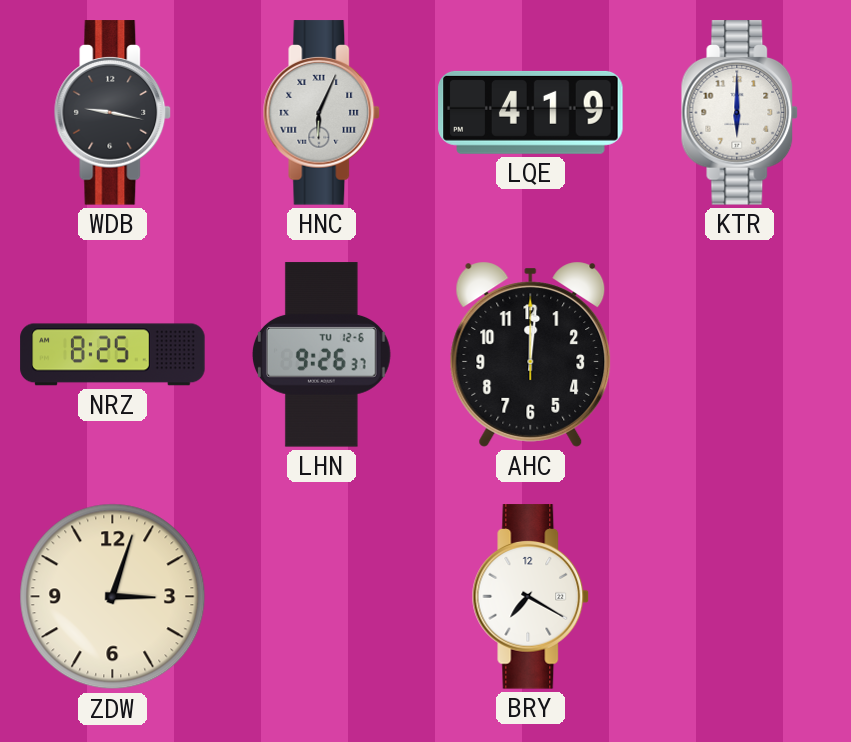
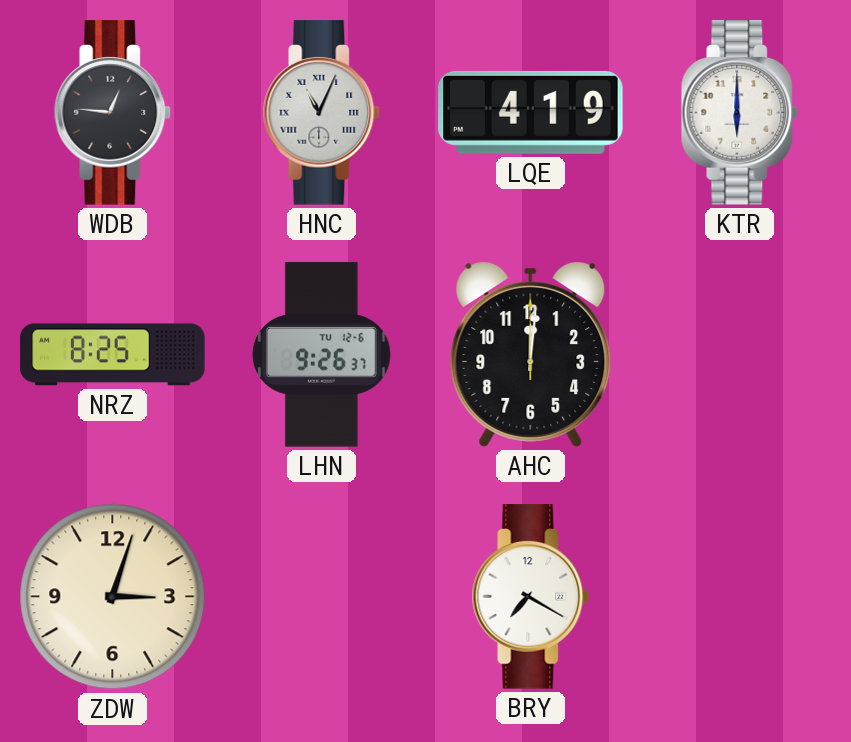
WDB: 9:17 -> 12:46 (113, 113)
HNC: 6:04 -> 11:04 (322, 113)
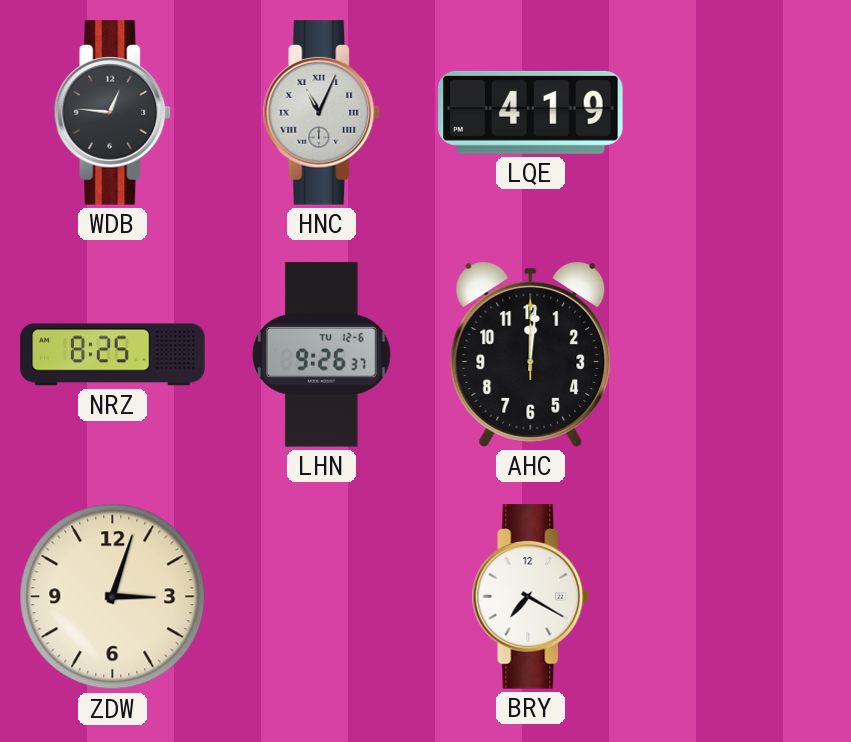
KTR: 6:00 -> none (740, 113)
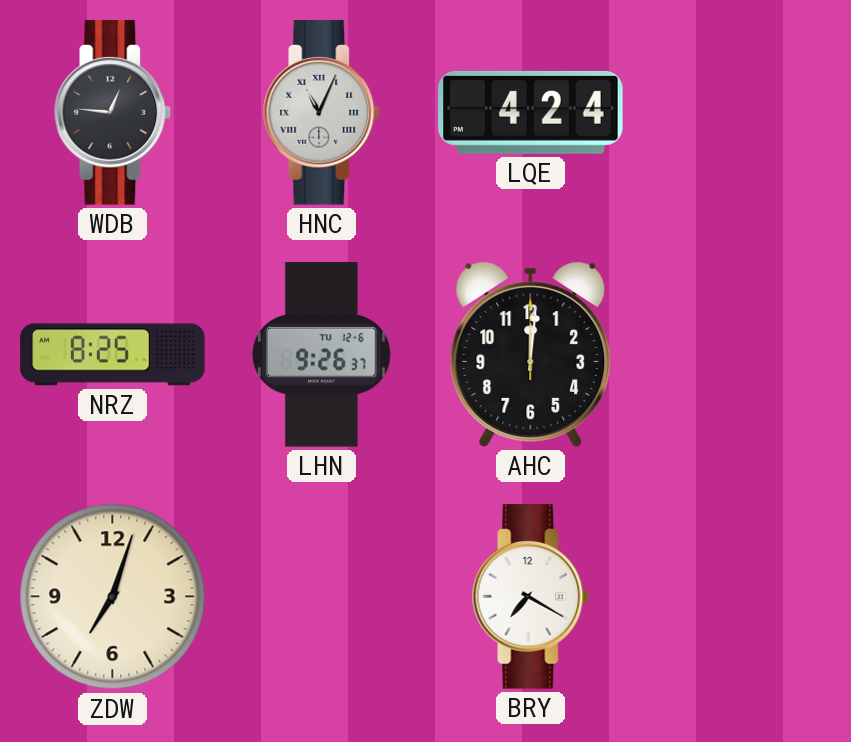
LQE: 4:19 -> 4:24 (531, 112)
ZDW: 3:03 -> 7:03 (113, 597)
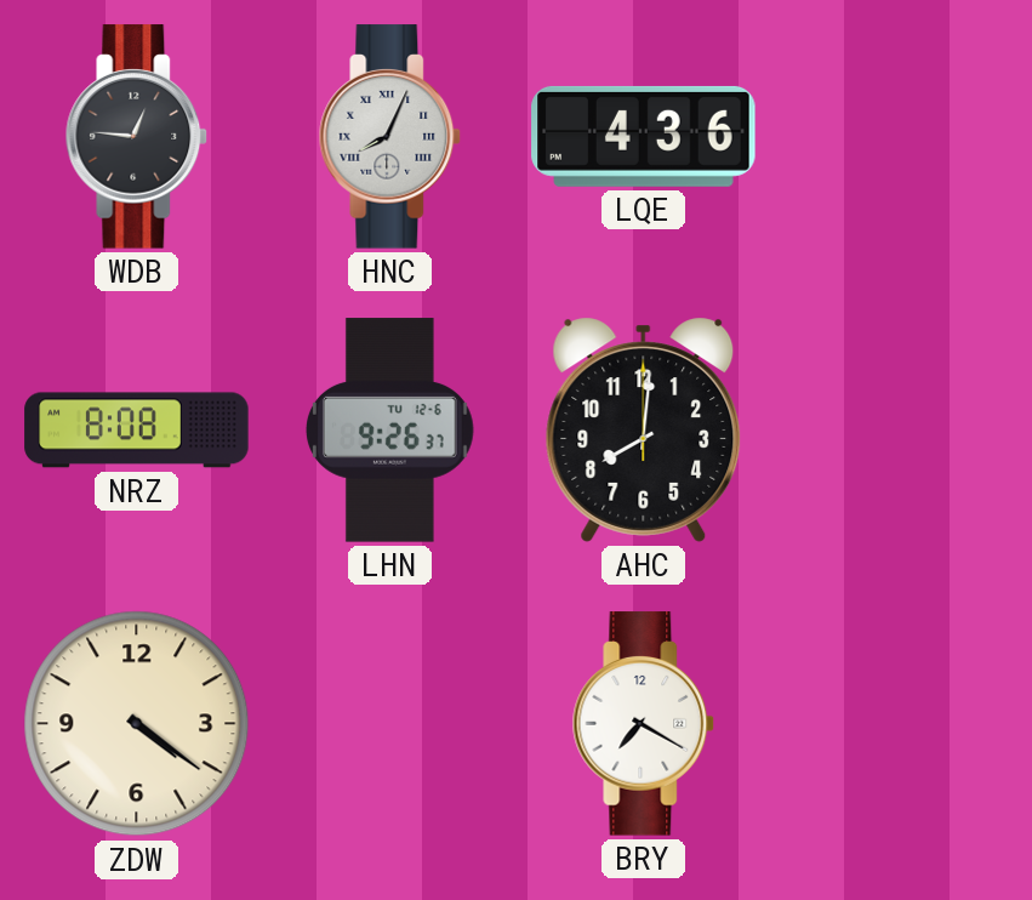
HNC: 11:04 -> 8:04 (390, 137)
LQE: 4:24 -> 4:36 (644, 136)
NRZ: 8:25 -> 8:08 (137, 431)
AHC: 12:01 -> 8:01 (644, 429)
ZDW: 7:03 -> 4:21 (137, 724)
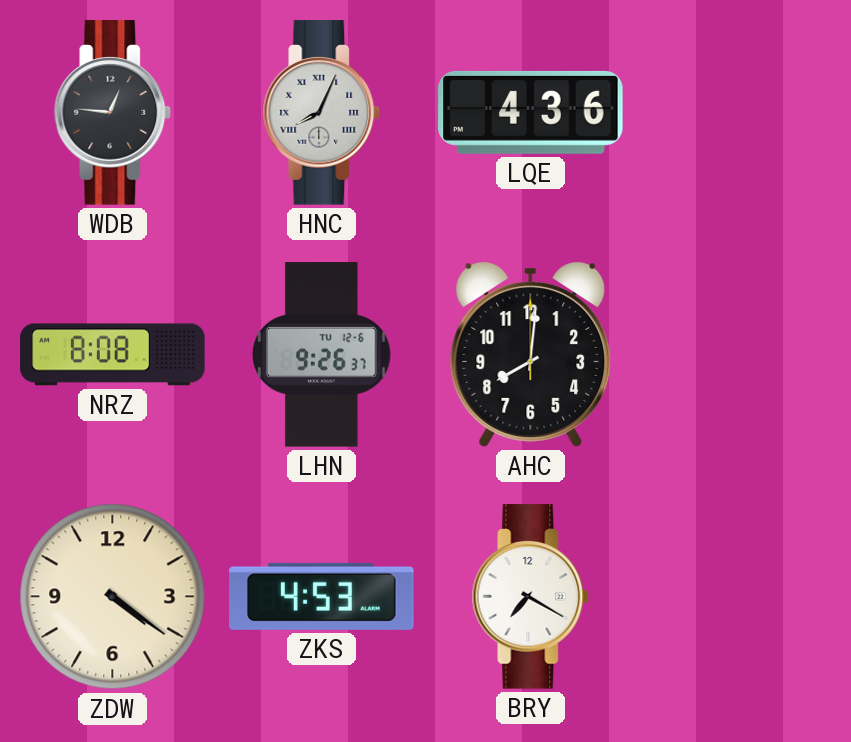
ZKS: none -> 4:53 (322, 596)
